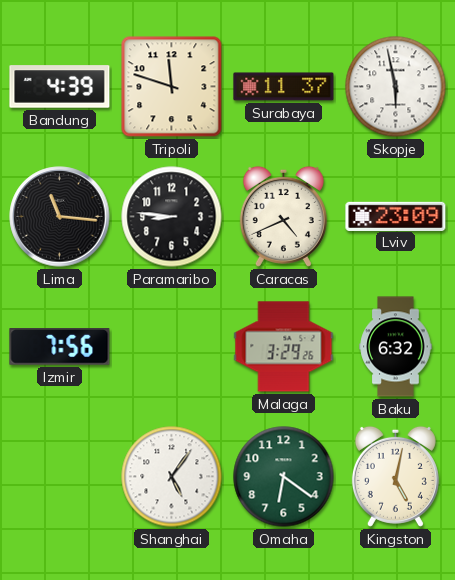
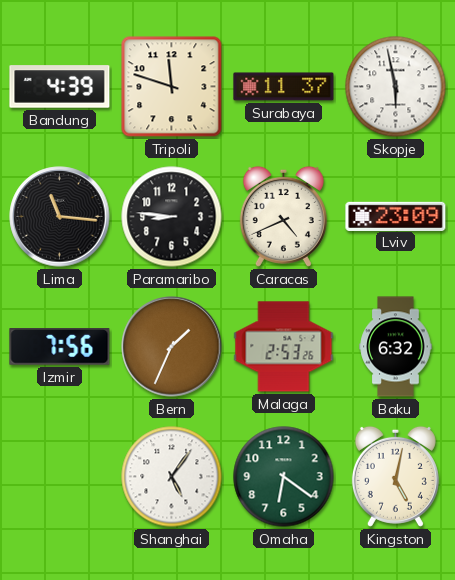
Bern: none -> 1:34 (172, 347)
Malaga: 3:29 -> 2:53 (284, 347)
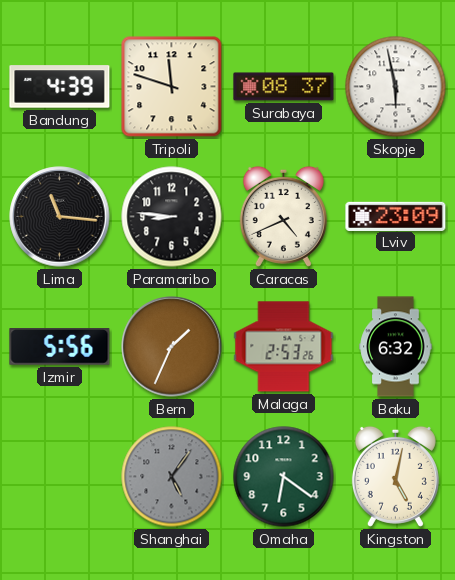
Surabaya: 11:37 -> 08:37 (284, 87)
Izmir: 7:56 -> 5:56 (60, 347)
Shanghai dial: white -> grey (172, 477)
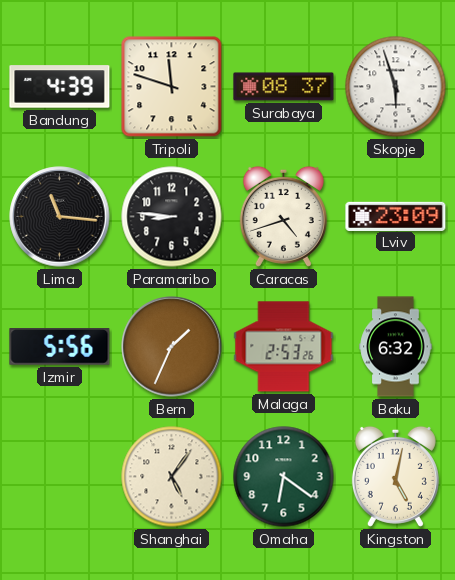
Skopje: 5:58 -> 5:57 (396, 87)
Caracas: 4:41 -> 4:42 (283, 216)
Shanghai dial: grey -> cream (172, 477)
